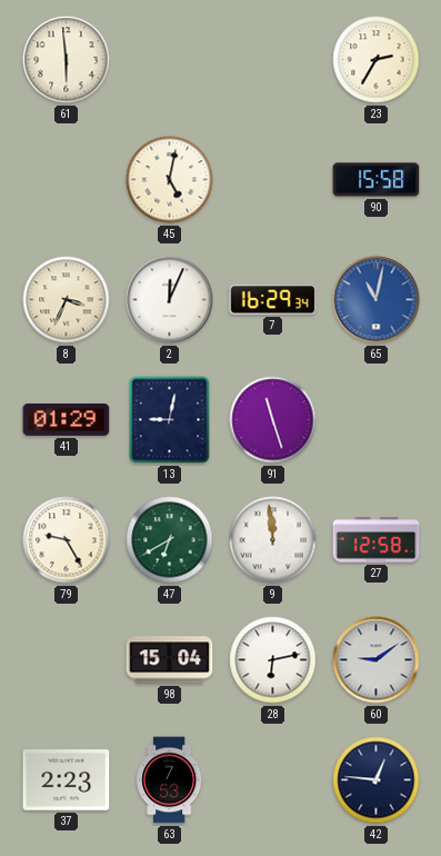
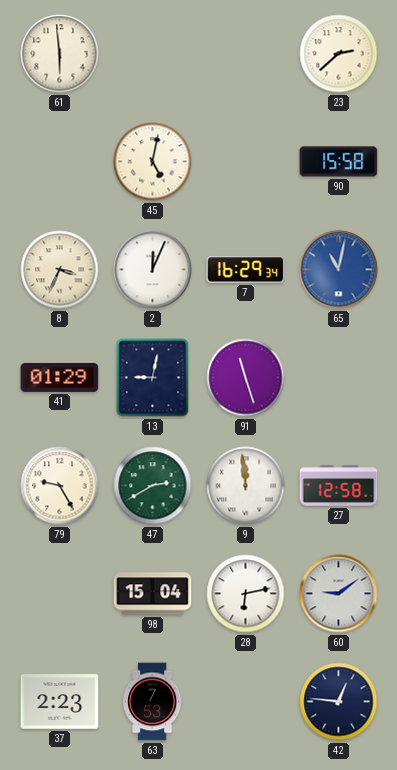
23: 2:35 -> 2:38 (339, 54)
47: 6:40 -> 2:40 (153, 486)
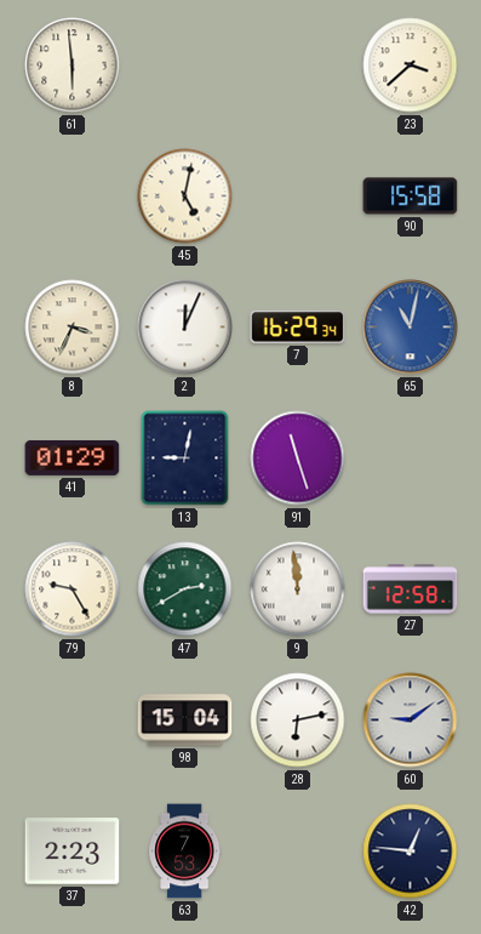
23: 2:38 -> 3:38 (411, 66)
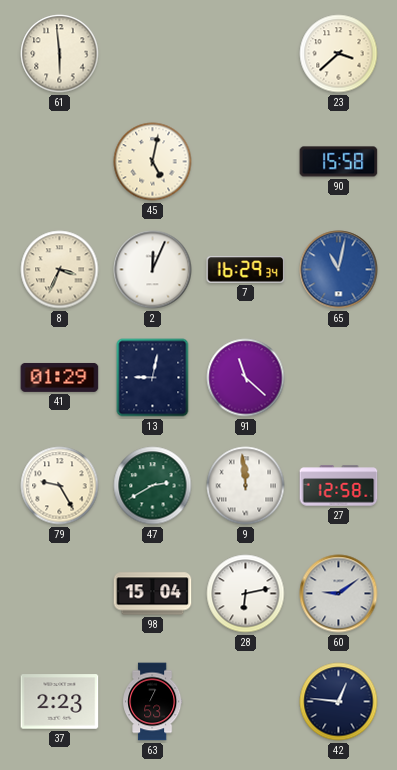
91: 11:27 -> 11:22 (246, 378)
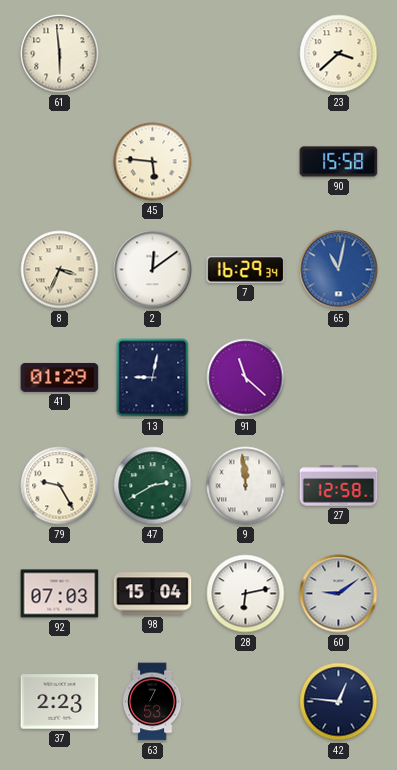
45: 5:02 -> 5:46 (153, 162)
2: 12:04 -> 12:09 (153, 270)
92: none -> 07:03 (60, 594)
